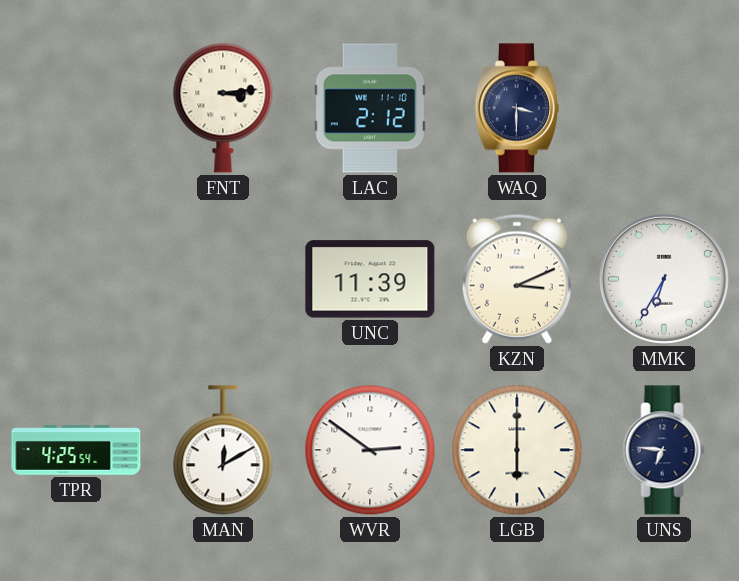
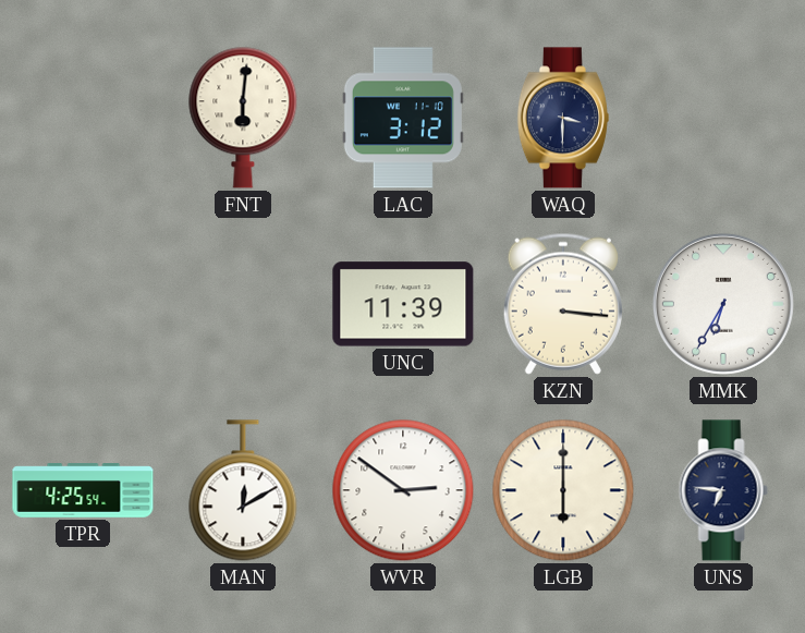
FNT: 3:14 -> 6:01 (243, 118)
LAC: 2:12 -> 3:12 (403, 118)
KZN: 3:11 -> 3:16 (563, 304)
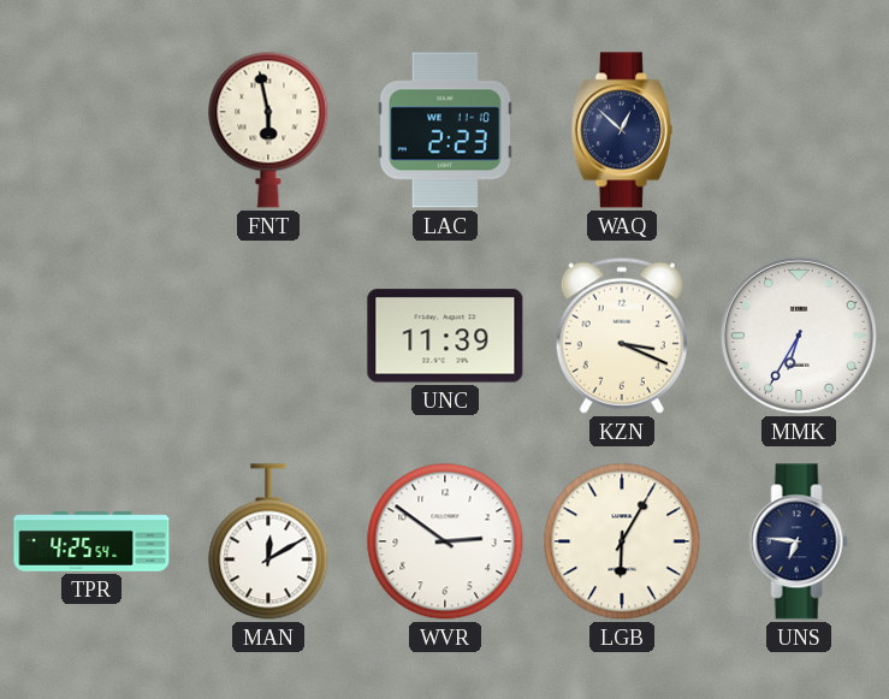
FNT: 6:01 -> 5:58 (268, 130)
LAC: 3:12 -> 2:23 (445, 130)
WAQ: 3:30 -> 12:52 (622, 130)
KZN: 3:16 -> 3:19 (622, 336)
LGB: 6:00 -> 6:05 (622, 541)
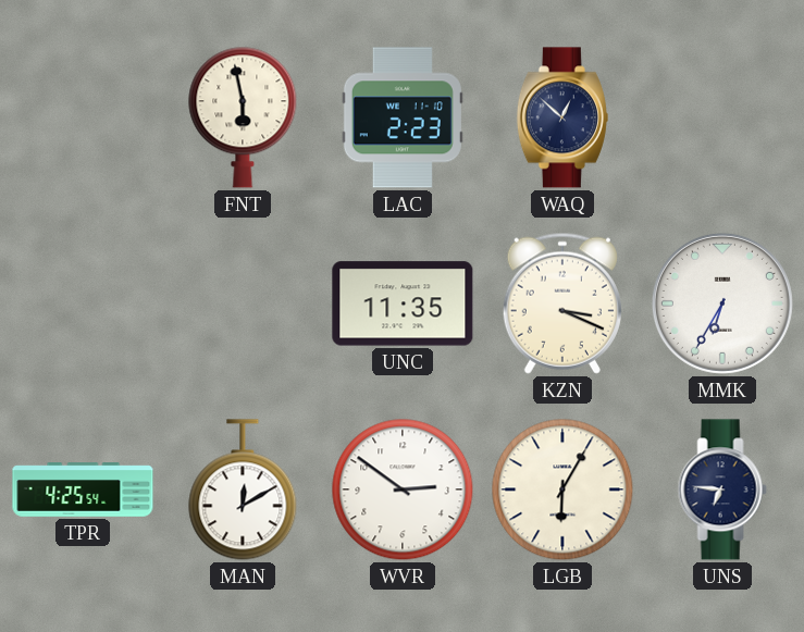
UNC: 11:39 -> 11:35 (403, 303)
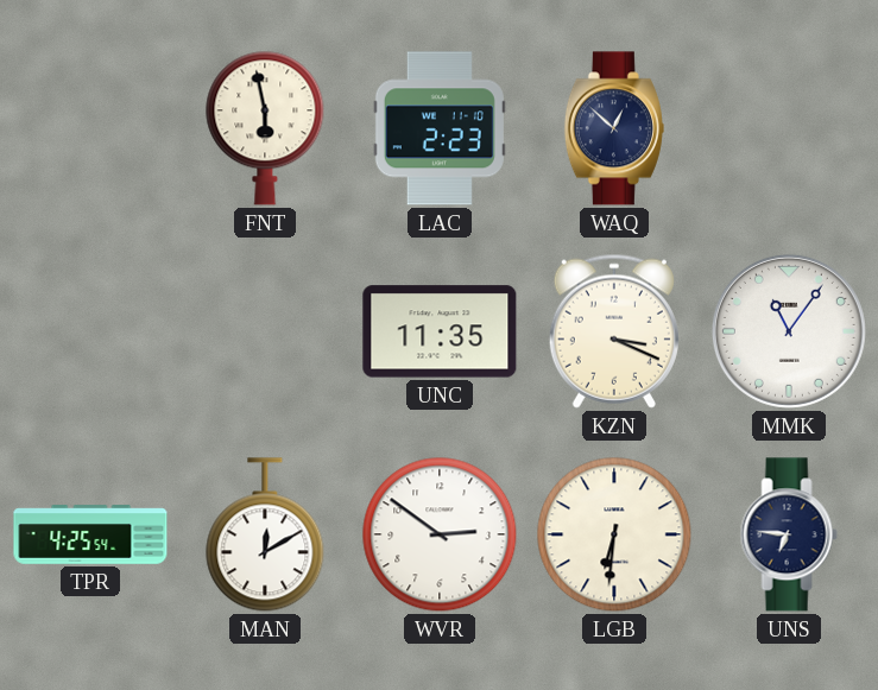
MMK: 6:35 -> 11:06 (789, 331)
LGB: 6:05 -> 6:31 (614, 534)
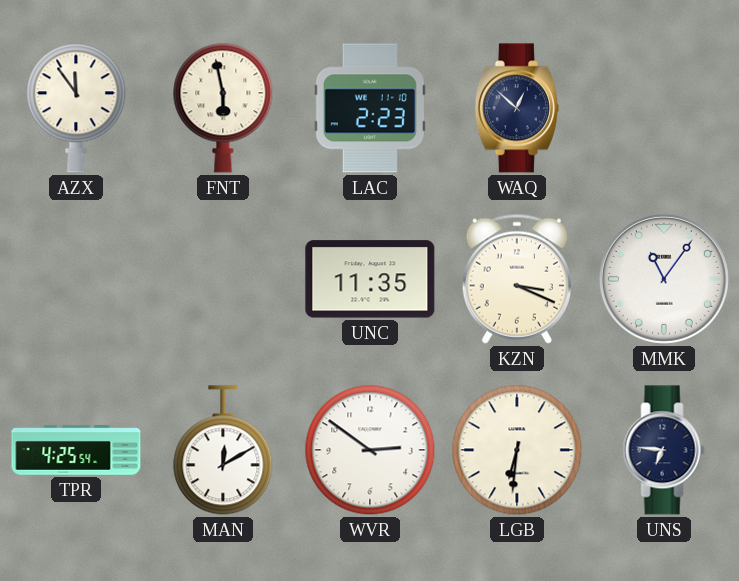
AZX: none -> 11:54 (76, 108)
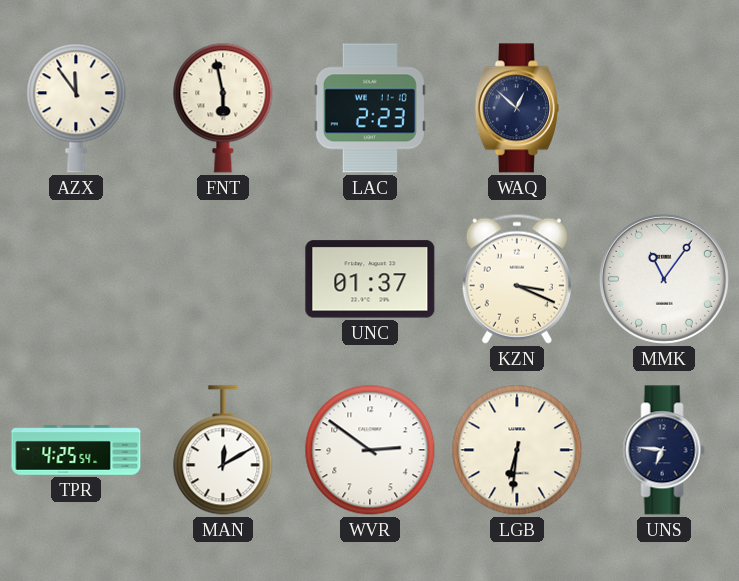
UNC: 11:35 -> 01:37 (370, 279)
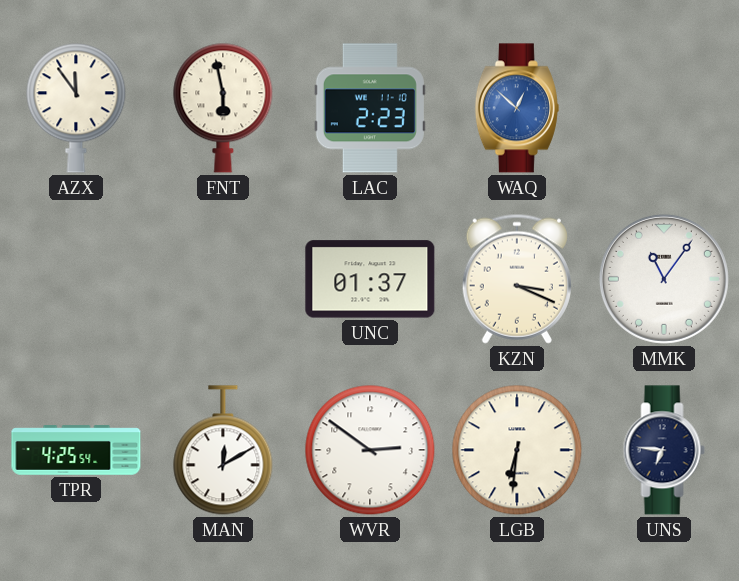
WAQ dial: navy -> blue (517, 108)
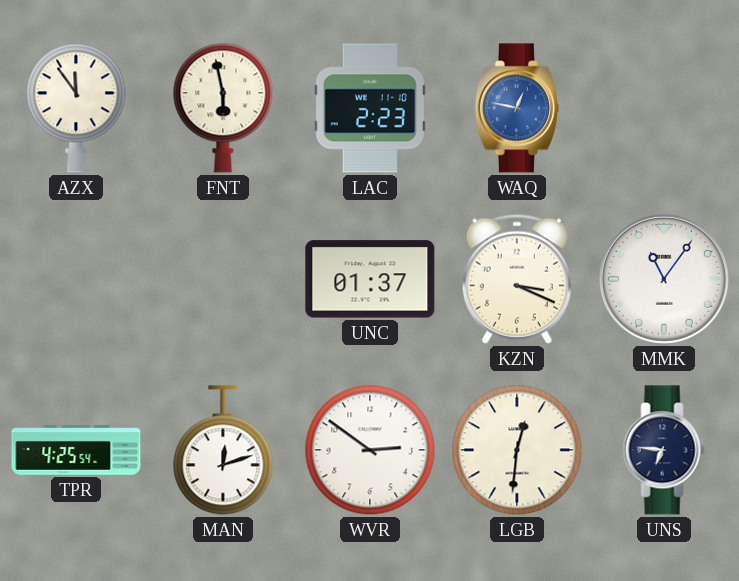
WAQ: 12:52 -> 12:47 (517, 108)
MAN: 12:10 -> 12:12 (223, 450)
LGB: 6:31 -> 12:31 (517, 450)
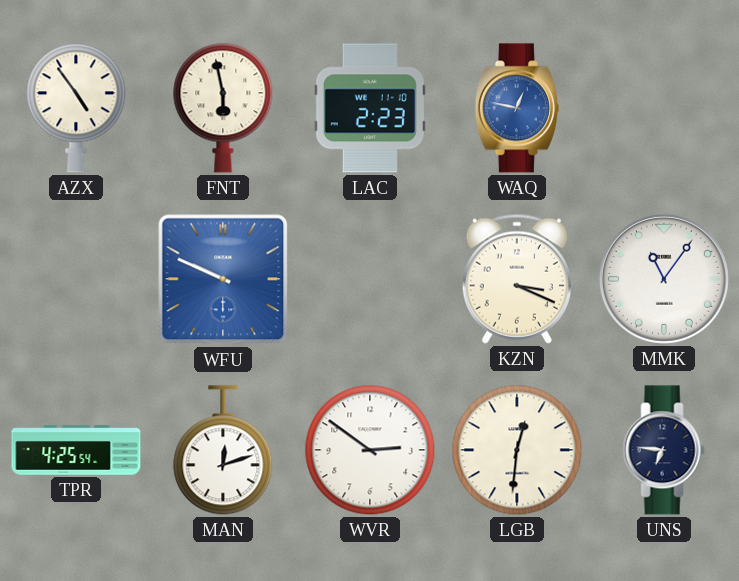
AZX: 11:54 -> 4:54 (76, 108)
WFU: none -> 9:49 (223, 279)
UNC: 01:37 -> none (370, 279)
